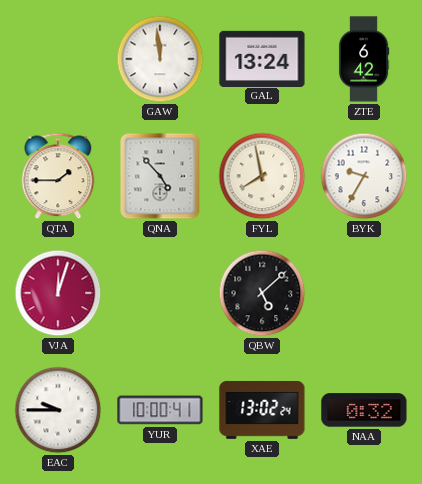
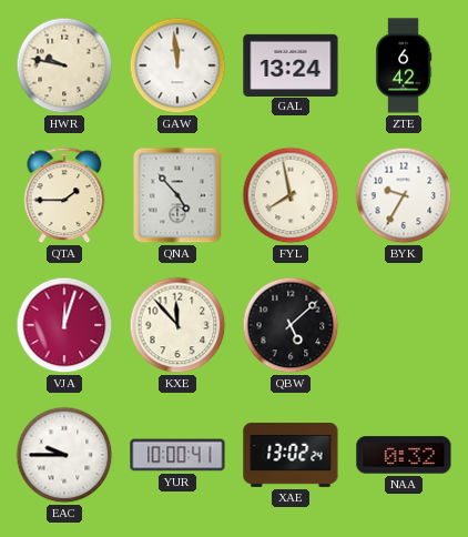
HWR: none -> 9:47 (64, 65)
KXE: none -> 11:53 (177, 325)
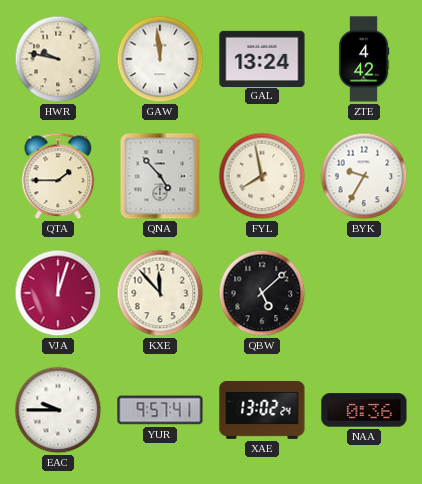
ZTE: 6:42 -> 4:42 (364, 59)
YUR: 10:00 -> 9:57 (160, 410)
NAA: 0:32 -> 0:36 (364, 410)
